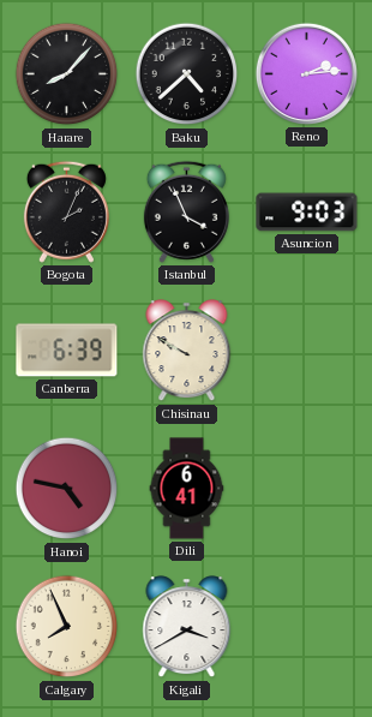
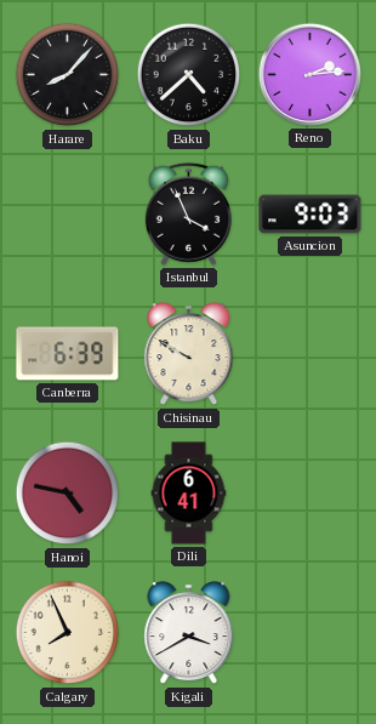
Bogota: 2:04 -> none (66, 211)
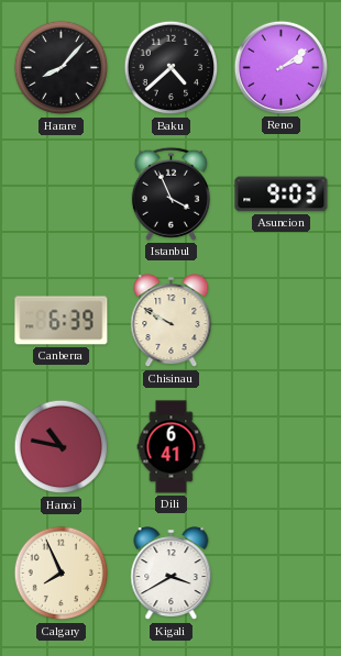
Reno: 2:14 -> 2:09 (280, 67)
Hanoi: 4:47 -> 10:47 (62, 447)
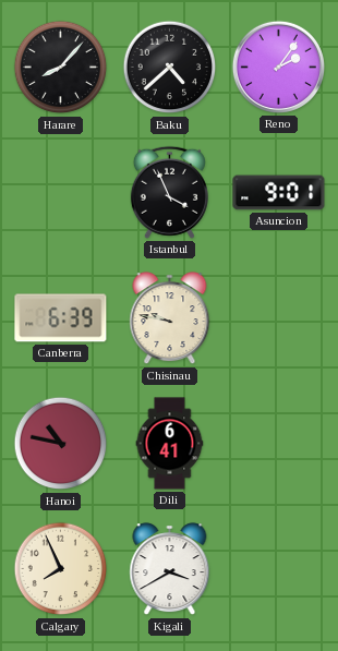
Reno: 2:09 -> 2:06 (278, 67)
Asuncion: 9:03 -> 9:01 (279, 193)
Chisinau: 9:50 -> 9:47 (170, 318)
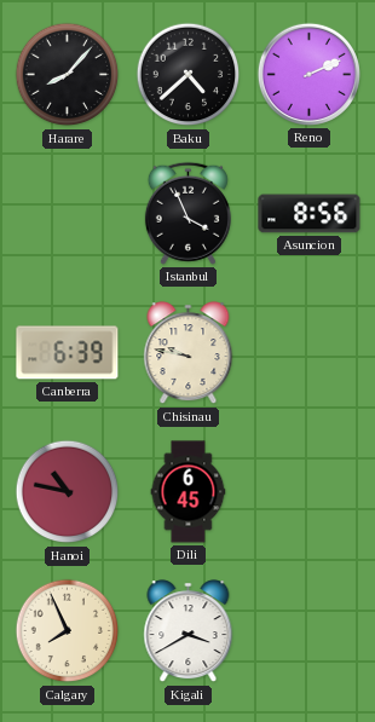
Reno: 2:06 -> 2:11 (308, 74)
Asuncion: 9:01 -> 8:56 (310, 214)
Dili: 6:41 -> 6:45 (189, 492)
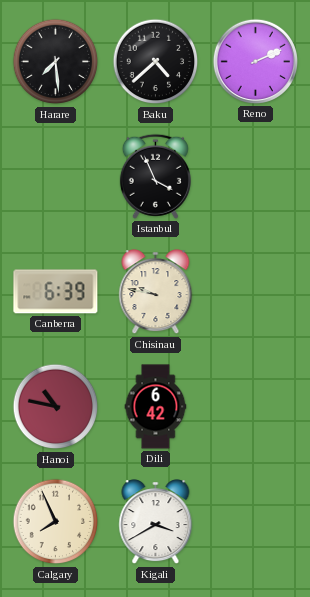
Harare: 8:07 -> 7:29 (56, 62)
Asuncion: 8:56 -> none (310, 214)
Dili: 6:45 -> 6:42 (156, 407)
